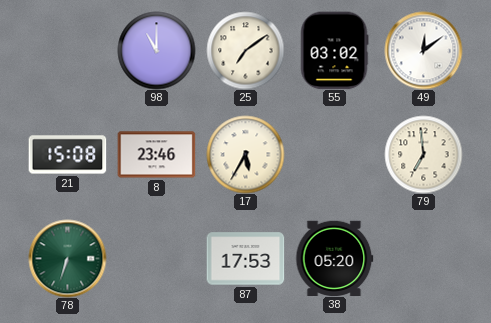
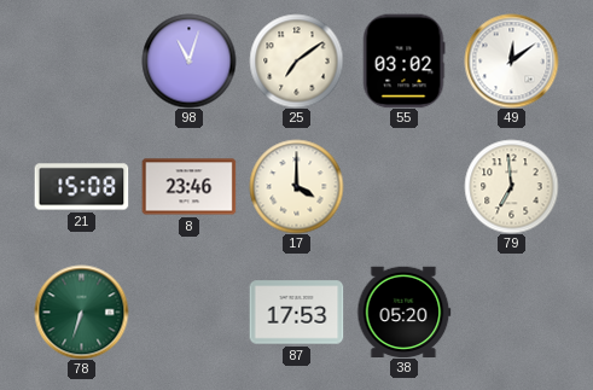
98: 11:00 -> 11:03 (188, 60)
17: 5:35 -> 4:00 (296, 186)
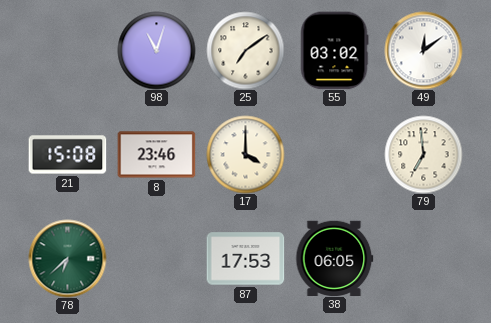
78: 6:33 -> 6:38 (67, 258)
38: 05:20 -> 06:05 (334, 258)
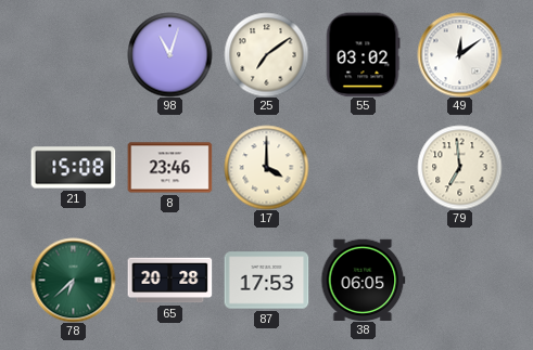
65: none -> 20:28 (169, 281)
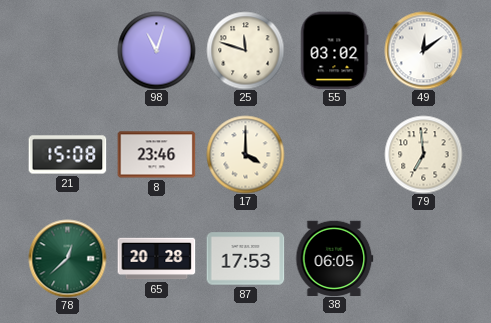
25: 7:09 -> 11:48 (245, 50)
78: 6:38 -> 12:38 (67, 258)
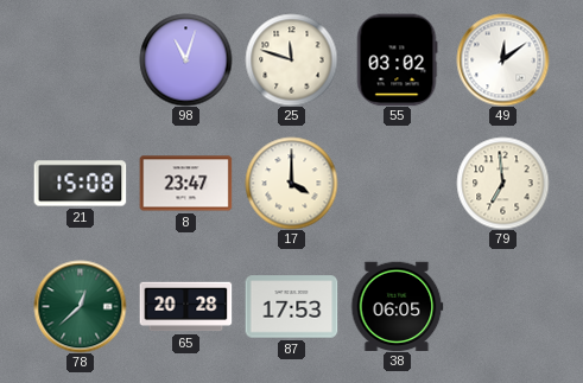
8: 23:46 -> 23:47 (185, 184)
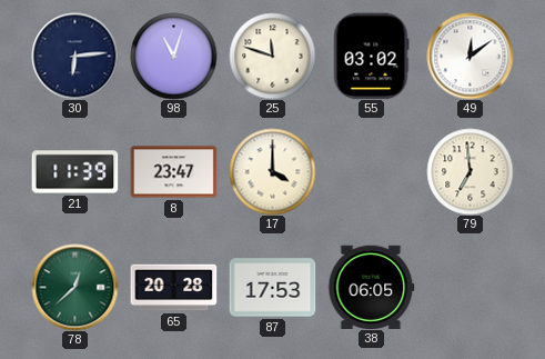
30: none -> 6:14 (74, 56)
21: 15:08 -> 11:39 (74, 172)
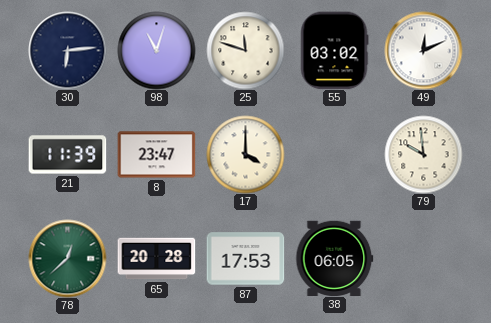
49: 12:09 -> 12:11 (423, 50)
79: 6:59 -> 9:59 (423, 154)
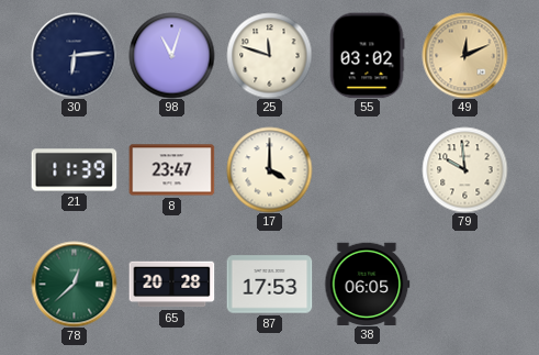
49 dial: white -> champagne (464, 55)
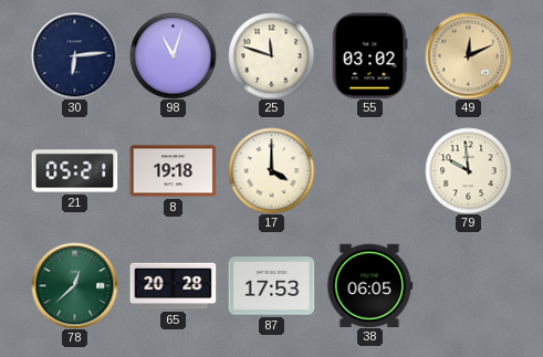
21: 11:39 -> 05:21 (74, 171)
8: 23:47 -> 19:18 (173, 171)
